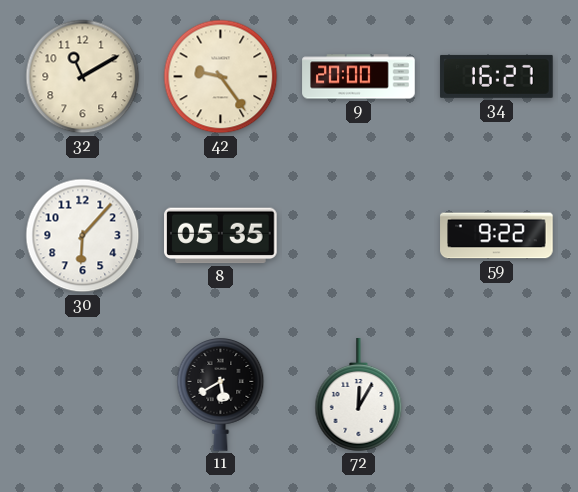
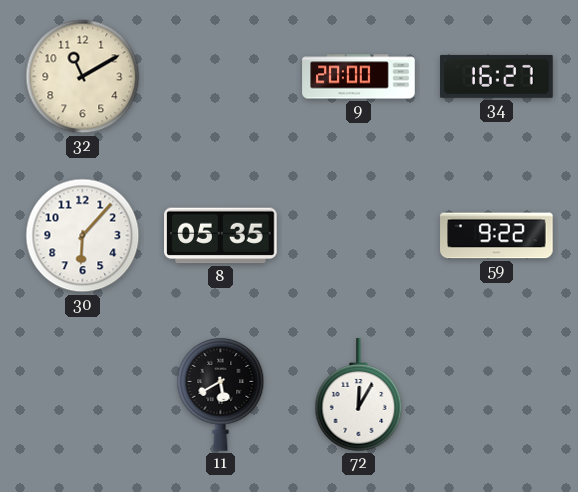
42: 9:24 -> none (221, 77)
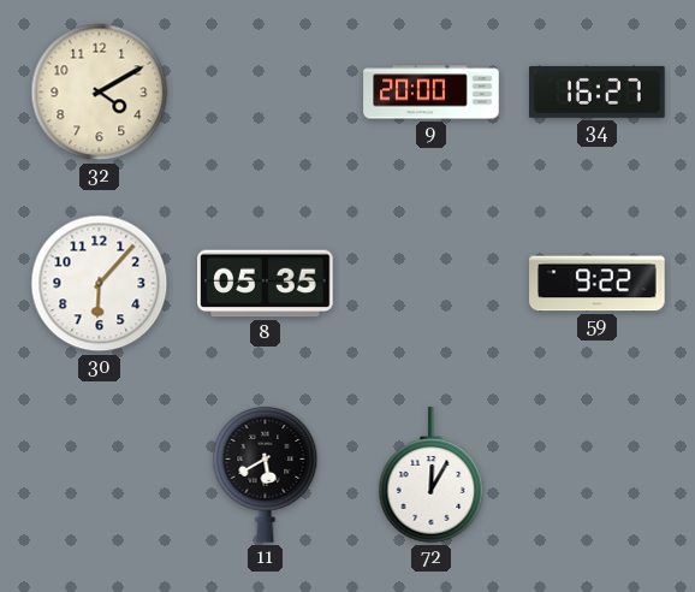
32: 11:10 -> 4:10 (100, 93)
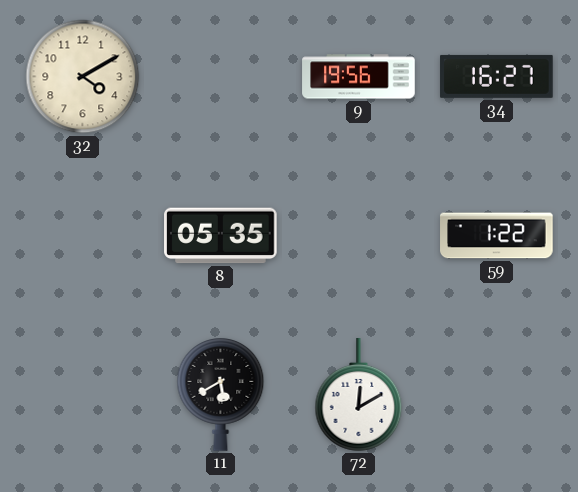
9: 20:00 -> 19:56 (359, 77)
30: 6:07 -> none (100, 284)
59: 9:22 -> 1:22 (497, 236)
72: 12:05 -> 12:10 (359, 395)
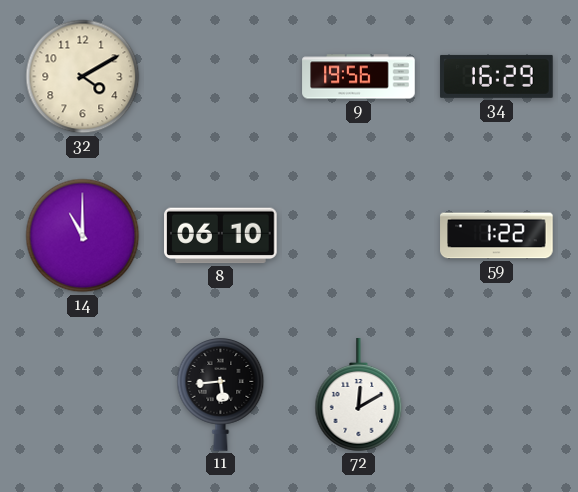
34: 16:27 -> 16:29 (497, 76)
14: none -> 11:00 (83, 236)
8: 05:35 -> 06:10 (221, 236)
11: 5:40 -> 5:44 (221, 395)
